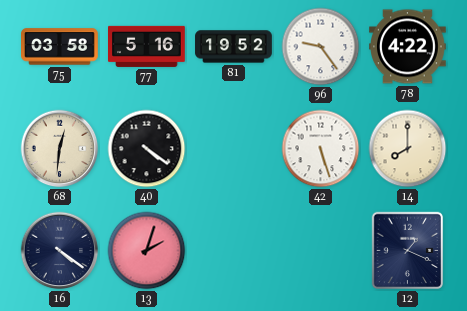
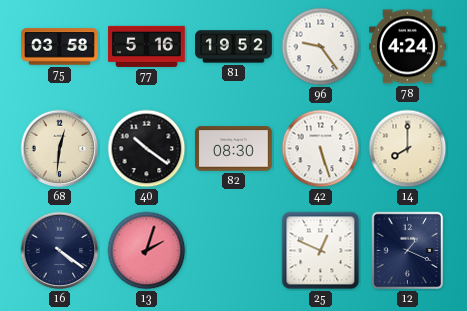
78: 4:22 -> 4:24 (408, 47)
40: 4:21 -> 10:21 (147, 149)
82: none -> 08:30 (234, 149)
25: none -> 12:49 (321, 251)
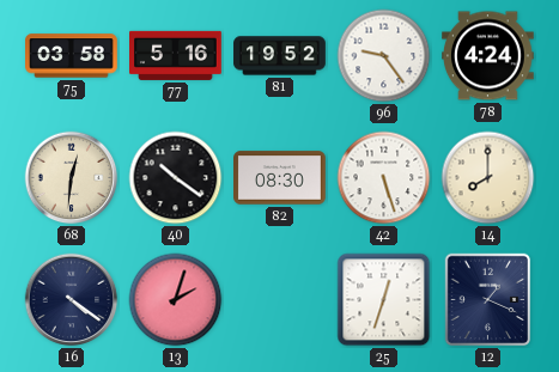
25: 12:49 -> 12:33 (384, 300)
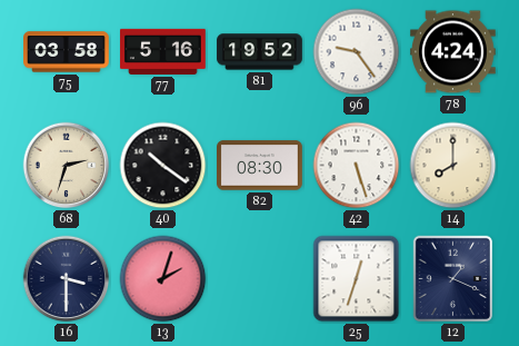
68: 12:31 -> 2:33 (67, 166)
16: 4:21 -> 3:30 (67, 279)
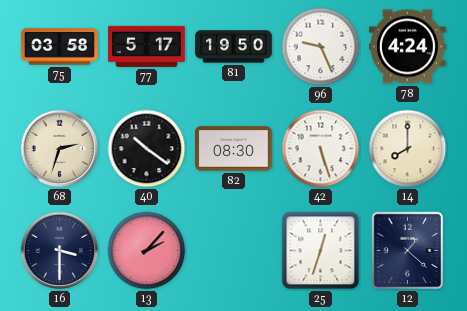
77: 5:16 -> 5:17 (147, 46)
81: 19:52 -> 19:50 (234, 47)
96: 9:24 -> 9:26 (321, 47)
13: 2:03 -> 2:07 (147, 251)
12: 1:19 -> 1:22 (408, 251)
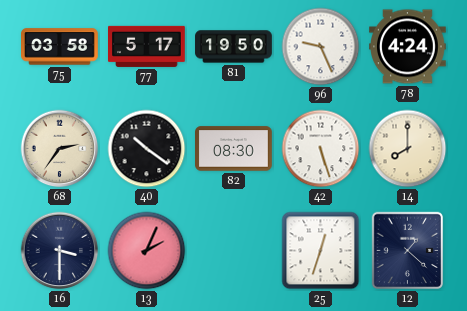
68: 2:33 -> 2:36 (60, 149)
13: 2:07 -> 2:04 (147, 251)
